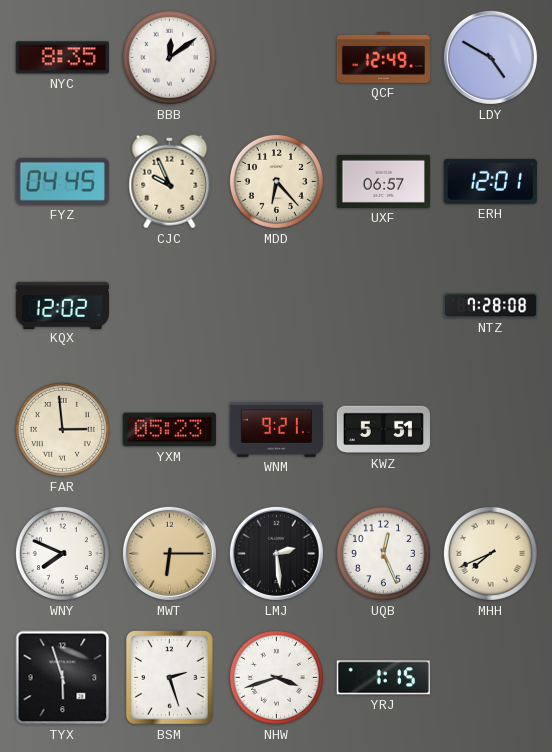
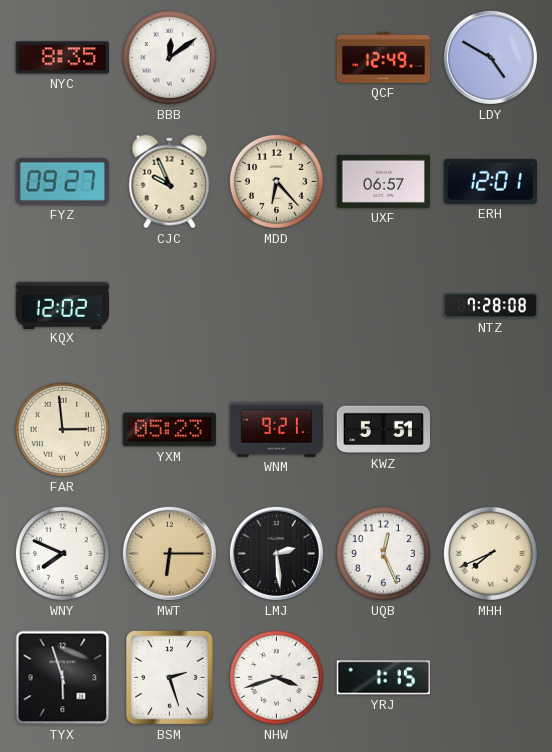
FYZ: 04:45 -> 09:27 (62, 181)
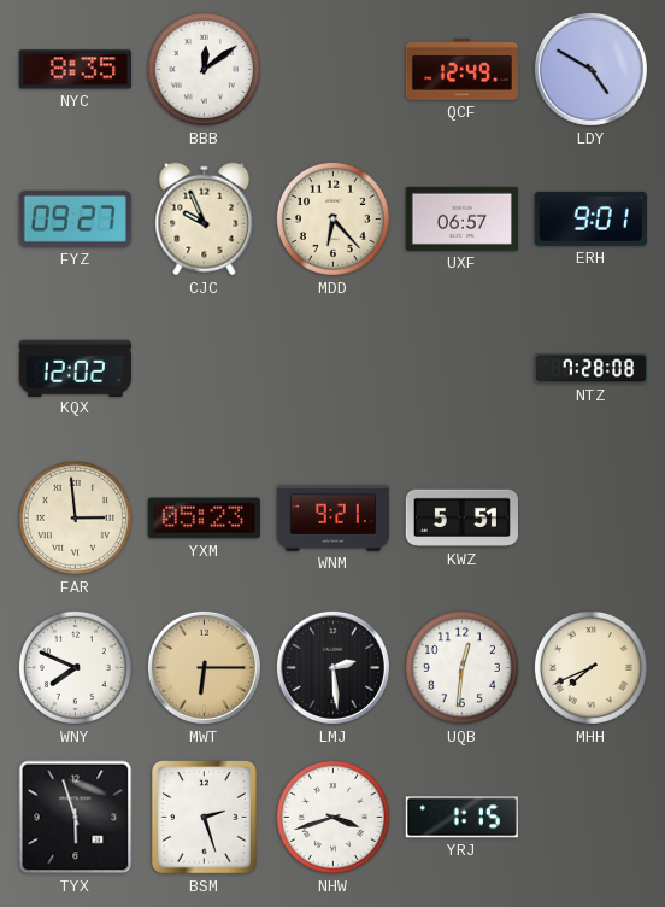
ERH: 12:01 -> 9:01 (590, 218)
UQB: 12:26 -> 12:31 (461, 667)
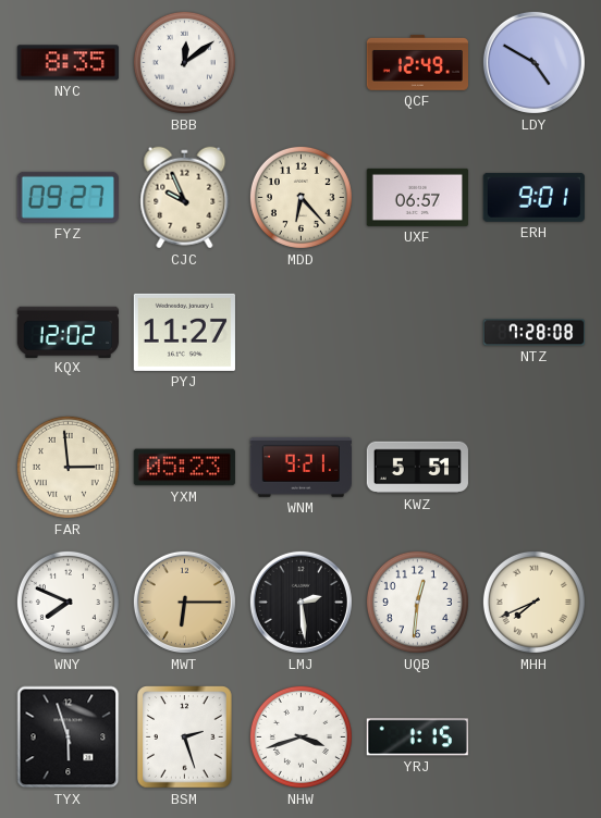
PYJ: none -> 11:27 (184, 332)
